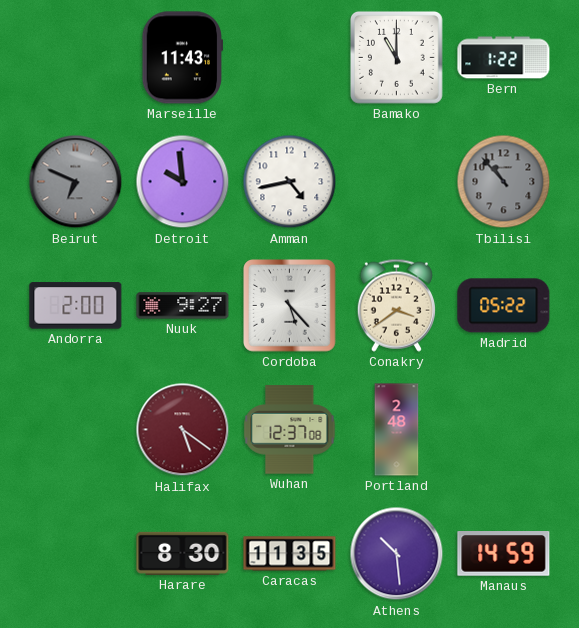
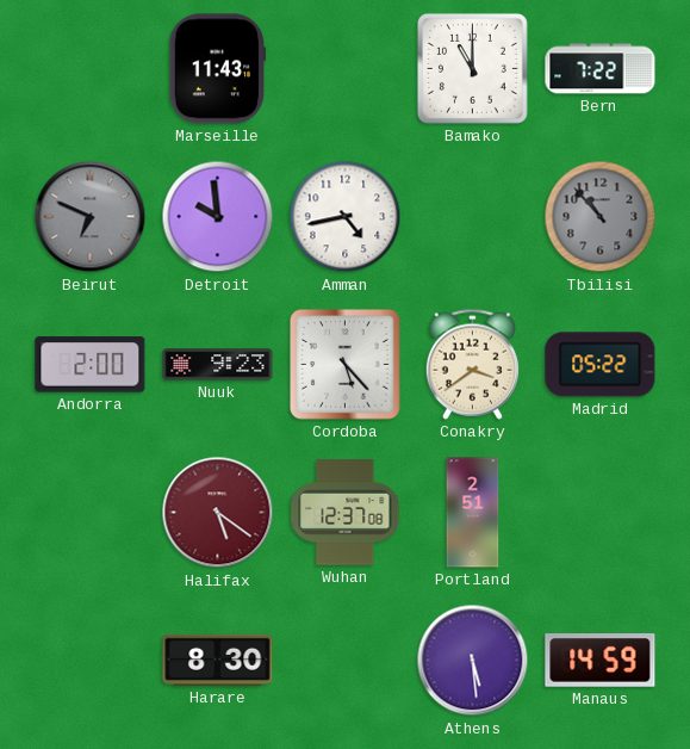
Bern: 1:22 -> 7:22 (601, 69)
Nuuk: 9:27 -> 9:23 (218, 365)
Portland: 2:48 -> 2:51 (473, 513)
Caracas: 11:35 -> none (290, 554)
Athens: 10:29 -> 5:29 (473, 661)
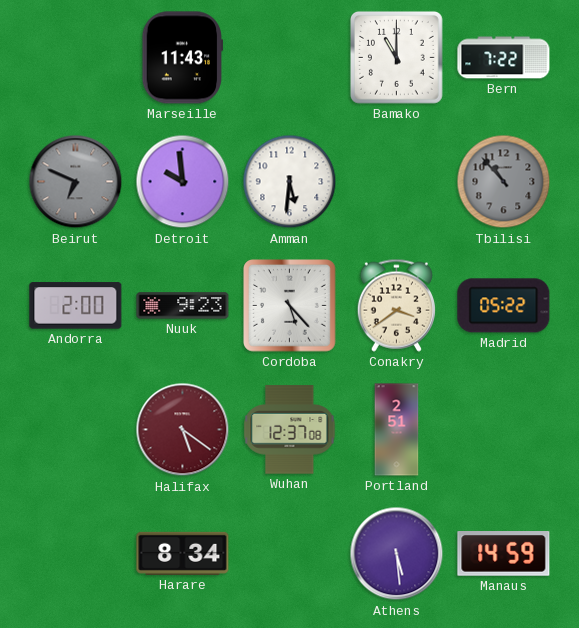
Amman: 4:43 -> 5:31 (290, 182)
Harare: 8:30 -> 8:34 (183, 553)
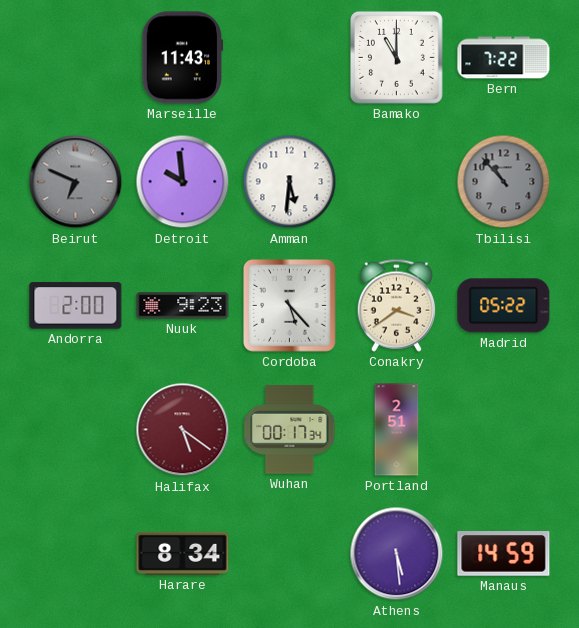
Wuhan: 12:37 -> 00:17 (290, 430)
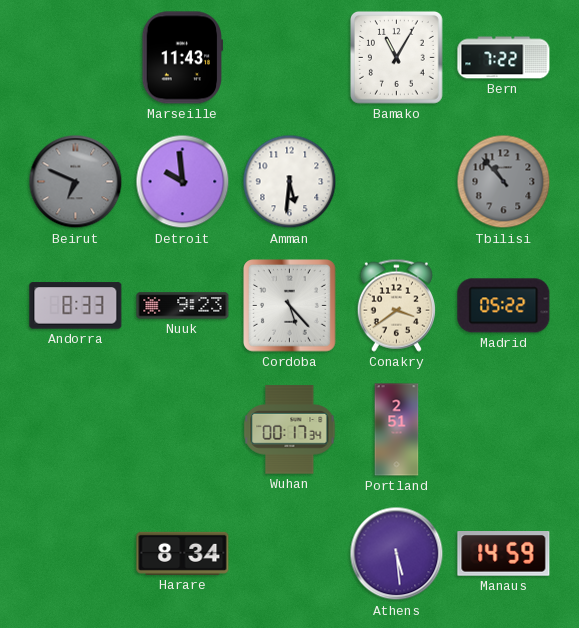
Bamako: 11:00 -> 11:05 (396, 57)
Andorra: 2:00 -> 8:33 (76, 306)
Halifax: 5:21 -> none (183, 430)
